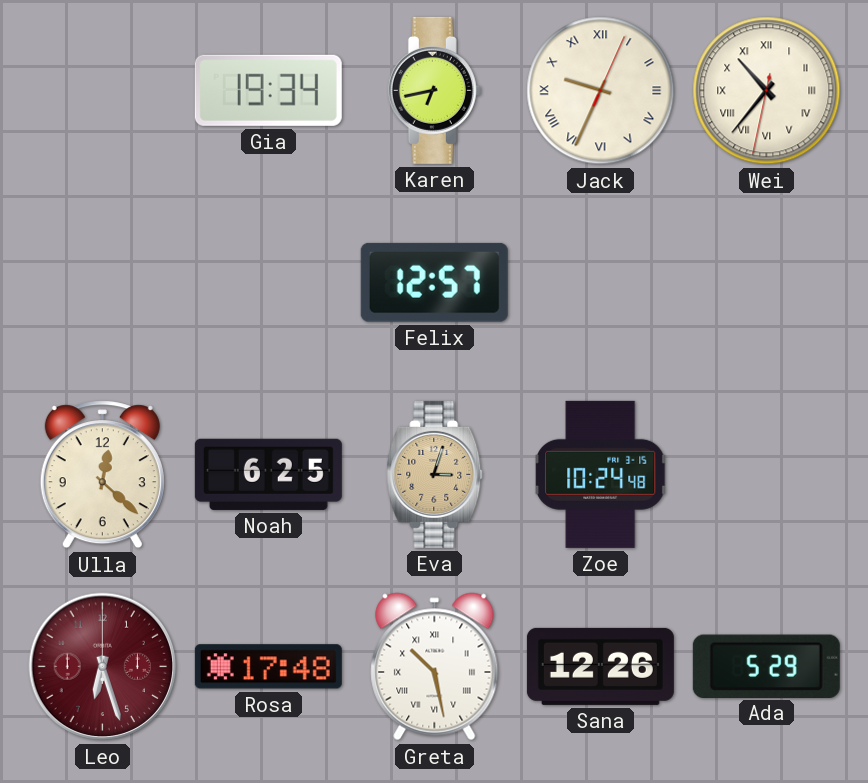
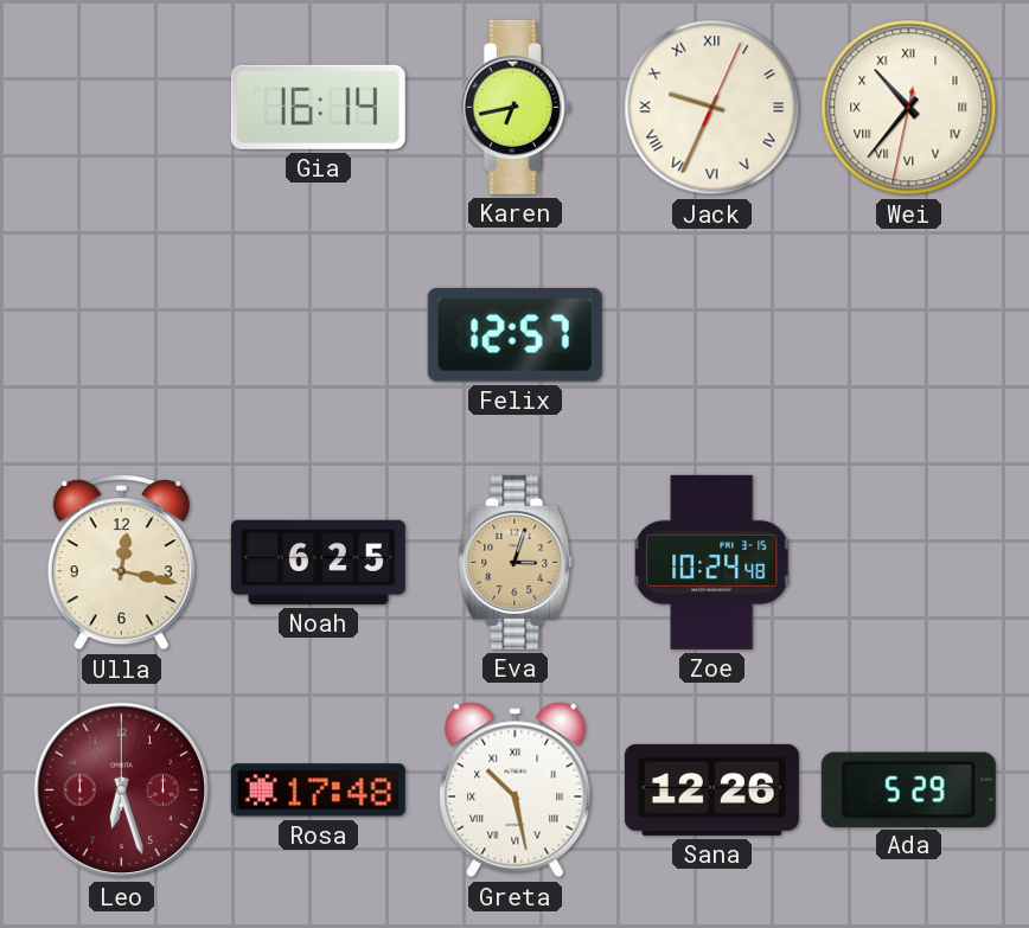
Gia: 19:34 -> 16:14 (318, 107)
Ulla: 12:22 -> 12:17 (121, 563)
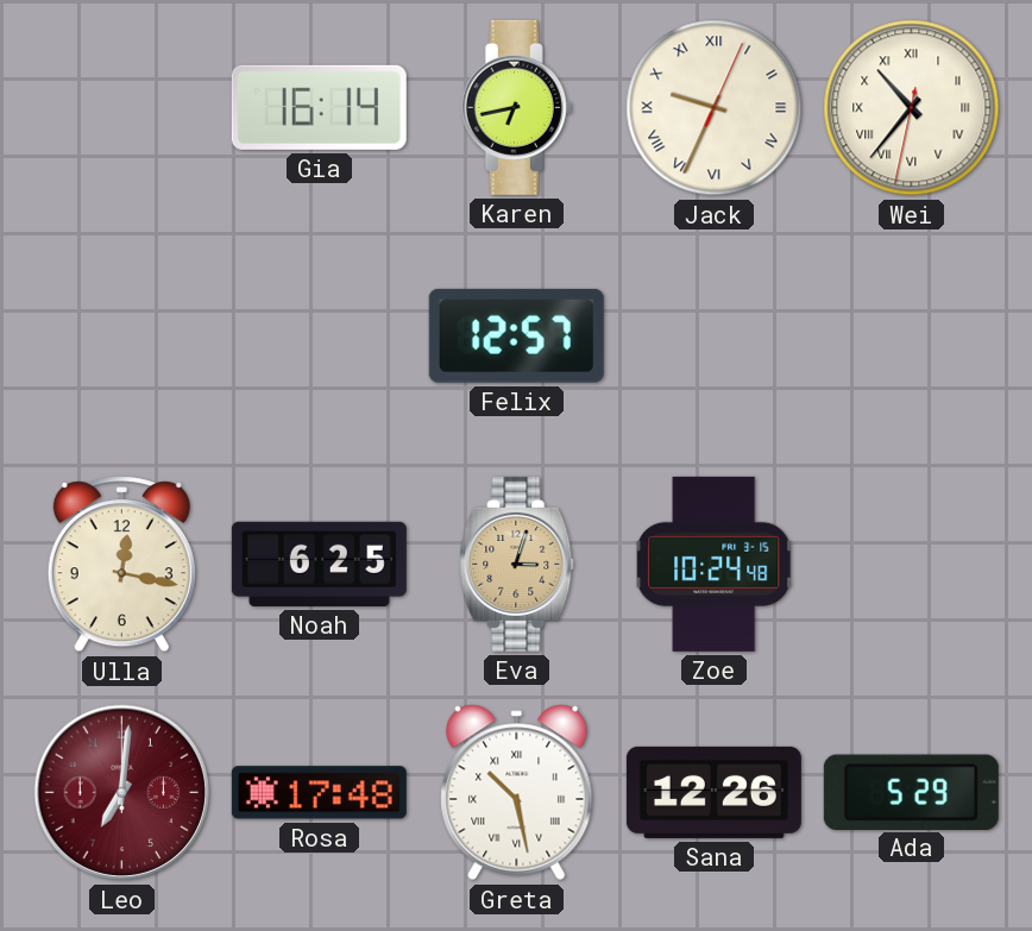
Leo: 6:27 -> 7:01 (122, 793)
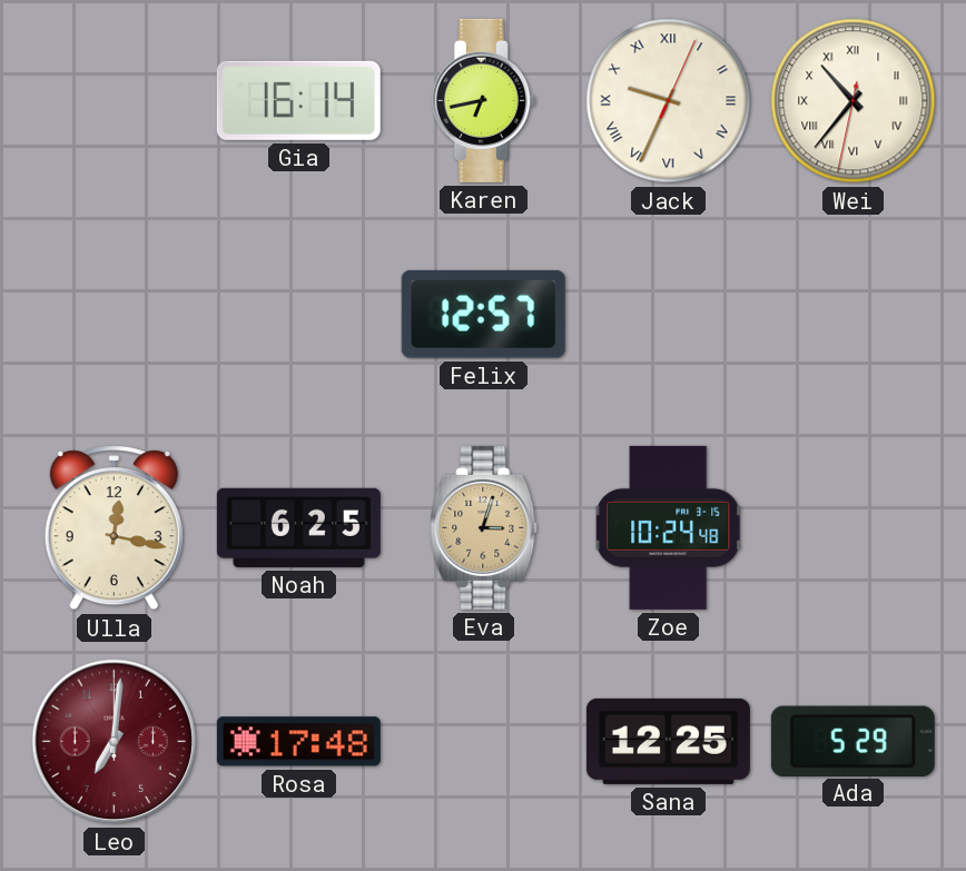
Greta: 10:28 -> none (517, 793)
Sana: 12:26 -> 12:25 (668, 741)
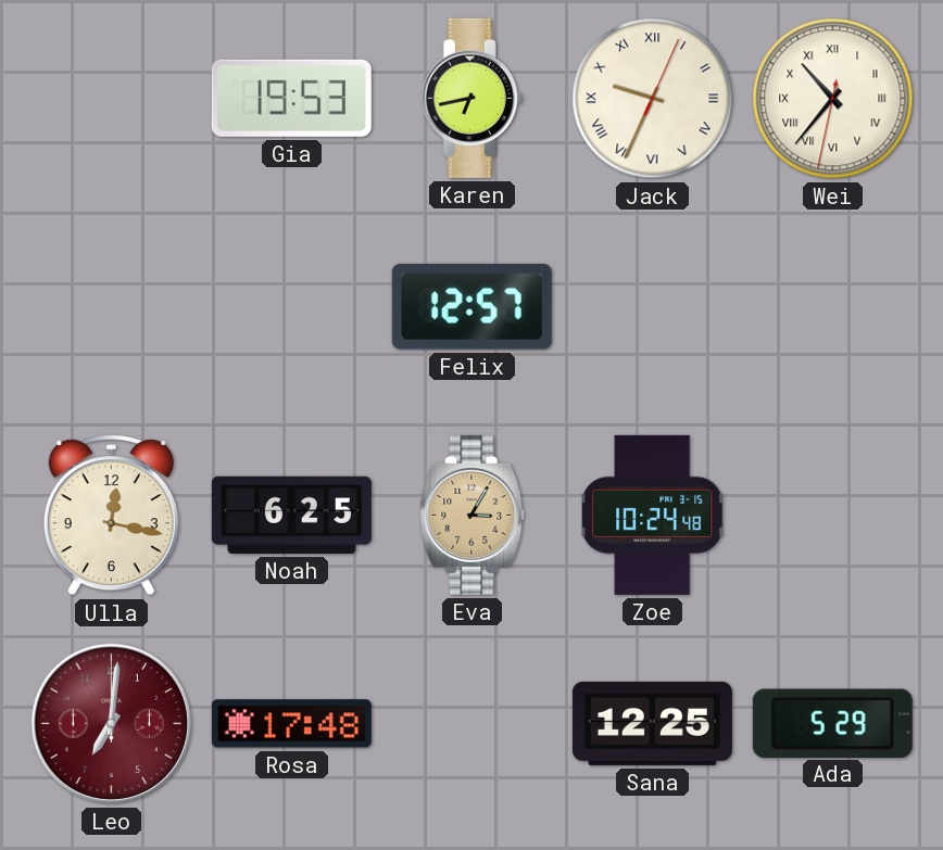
Gia: 16:14 -> 19:53 (291, 98)
Eva: 3:03 -> 3:05 (473, 515)
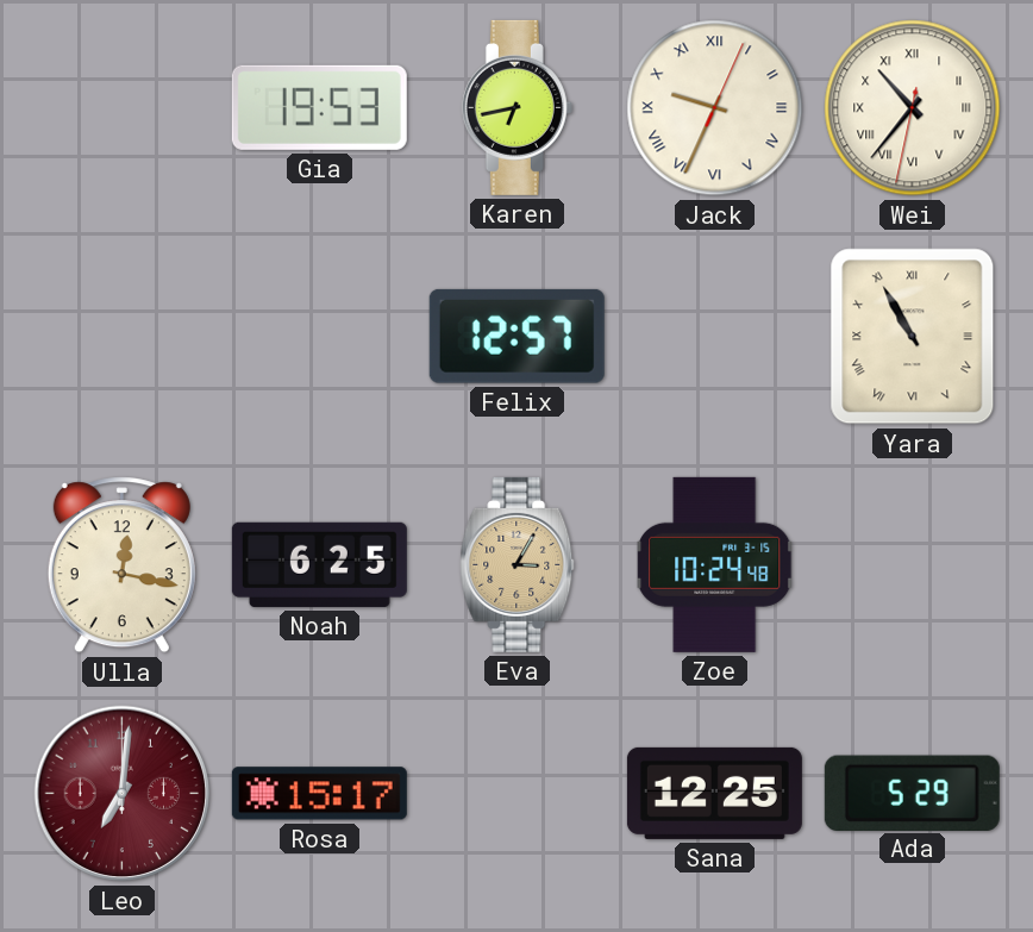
Yara: none -> 10:55 (913, 337)
Rosa: 17:48 -> 15:17 (319, 794)
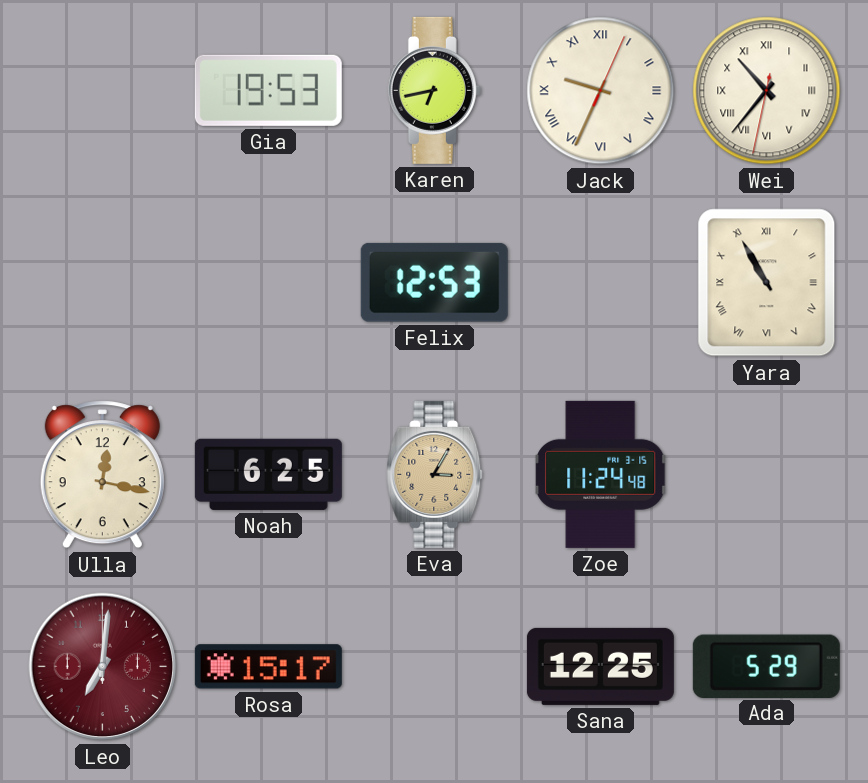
Felix: 12:57 -> 12:53 (434, 282)
Zoe: 10:24 -> 11:24 (601, 474)
